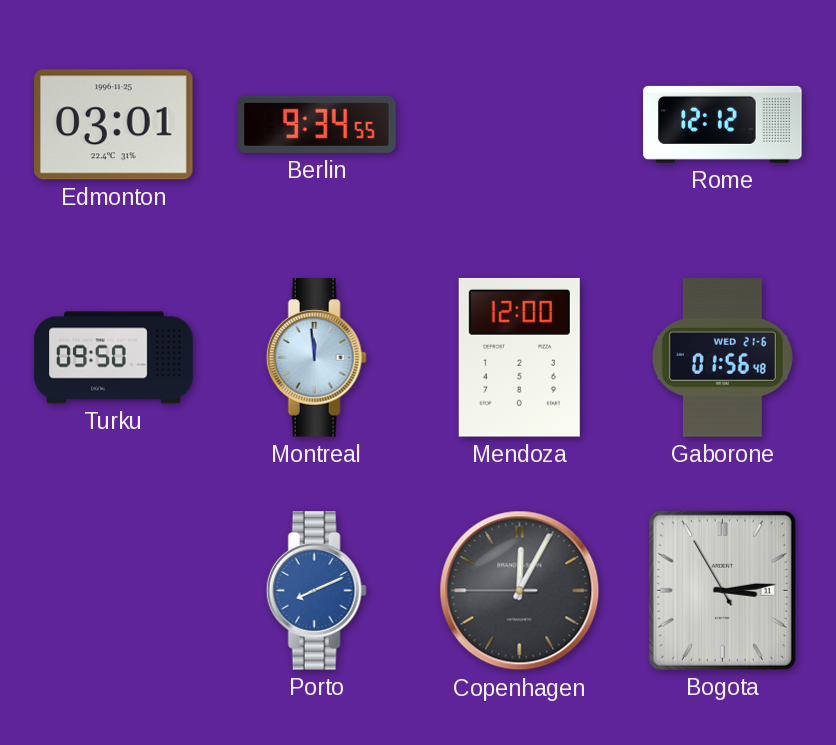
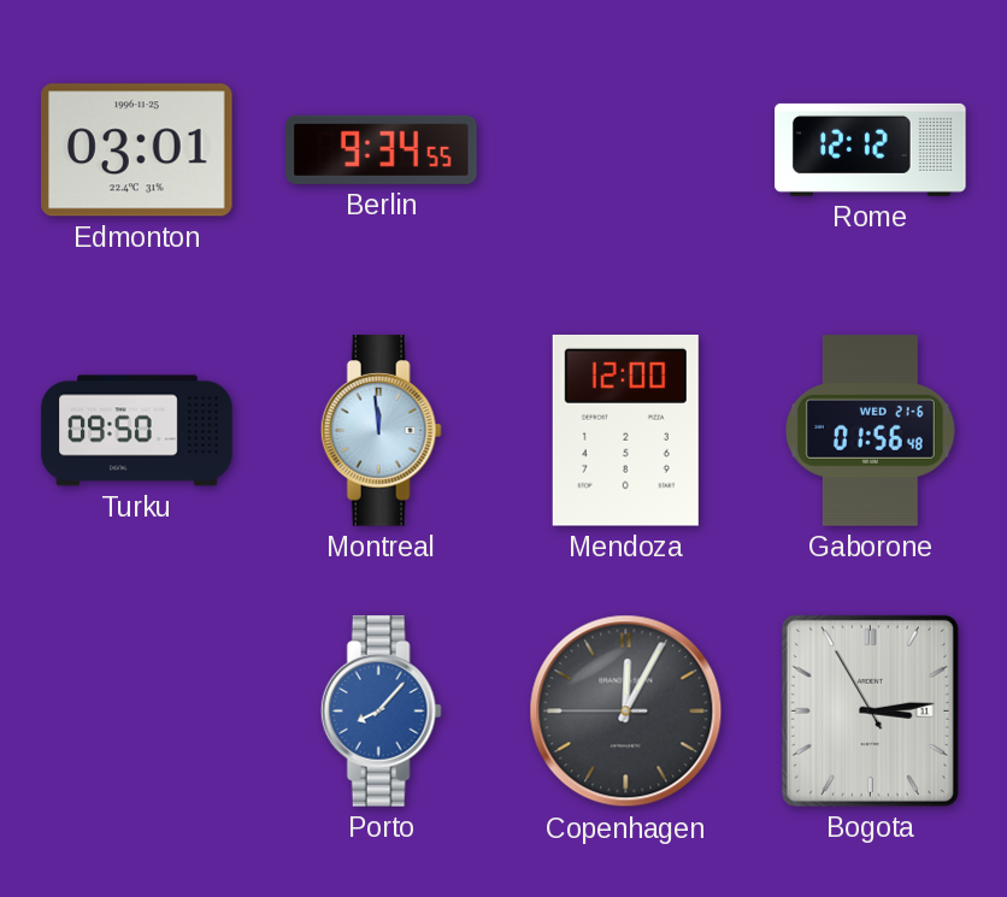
Porto: 8:11 -> 8:07 (381, 712)
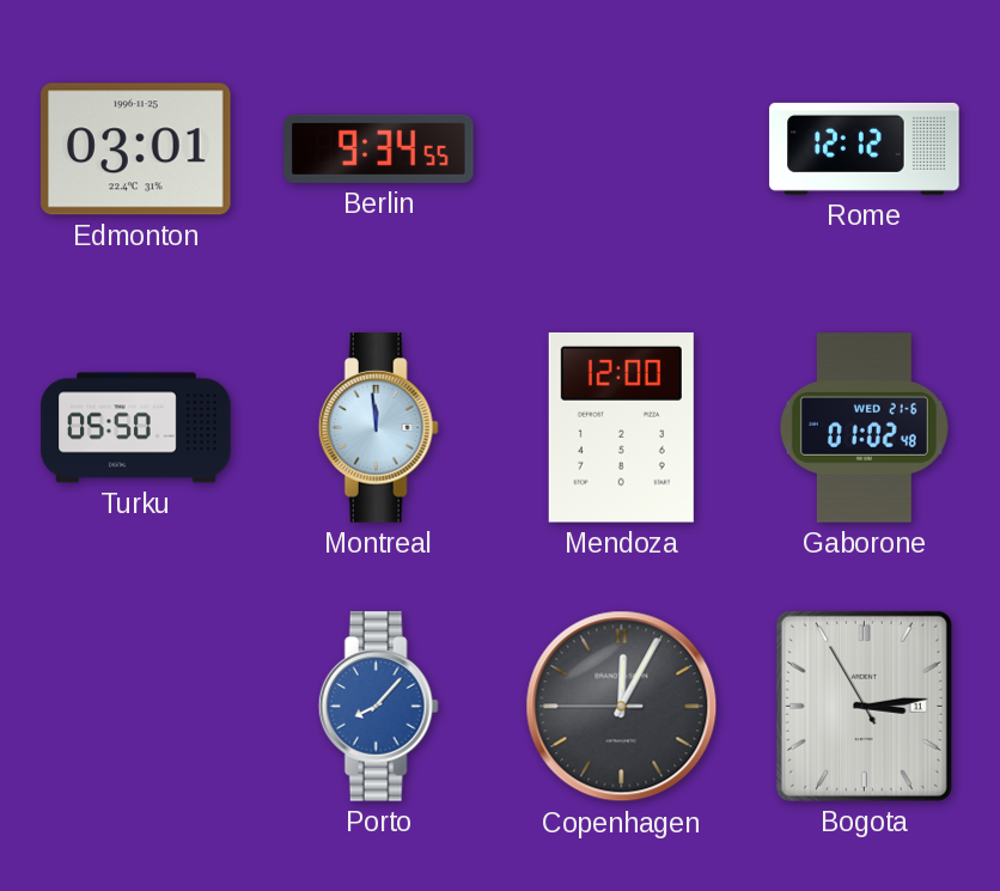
Turku: 09:50 -> 05:50 (136, 428)
Gaborone: 01:56 -> 01:02 (864, 428)
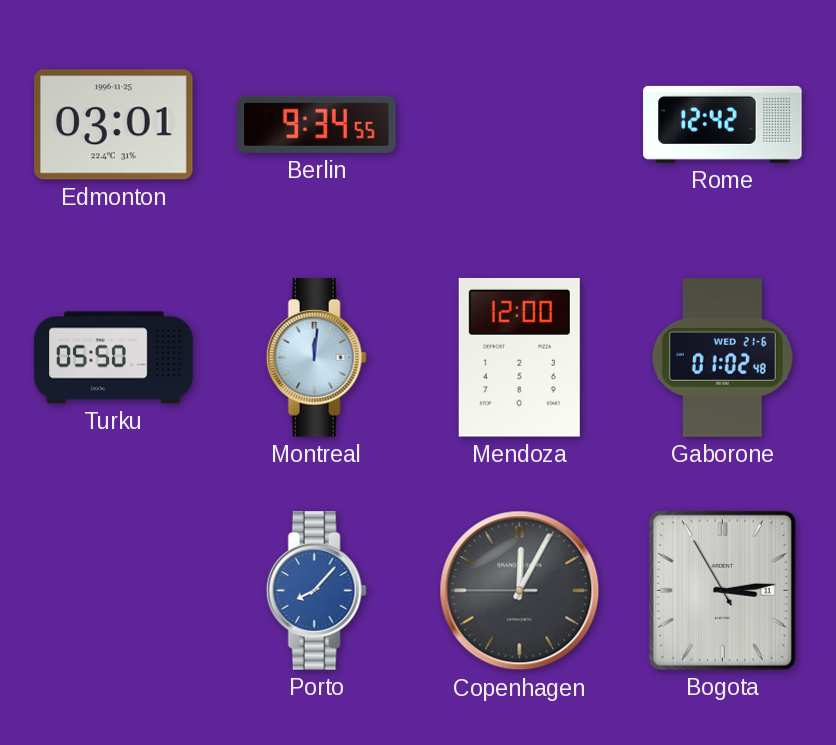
Rome: 12:12 -> 12:42 (723, 124)
Montreal: 11:59 -> 12:01 (316, 358)
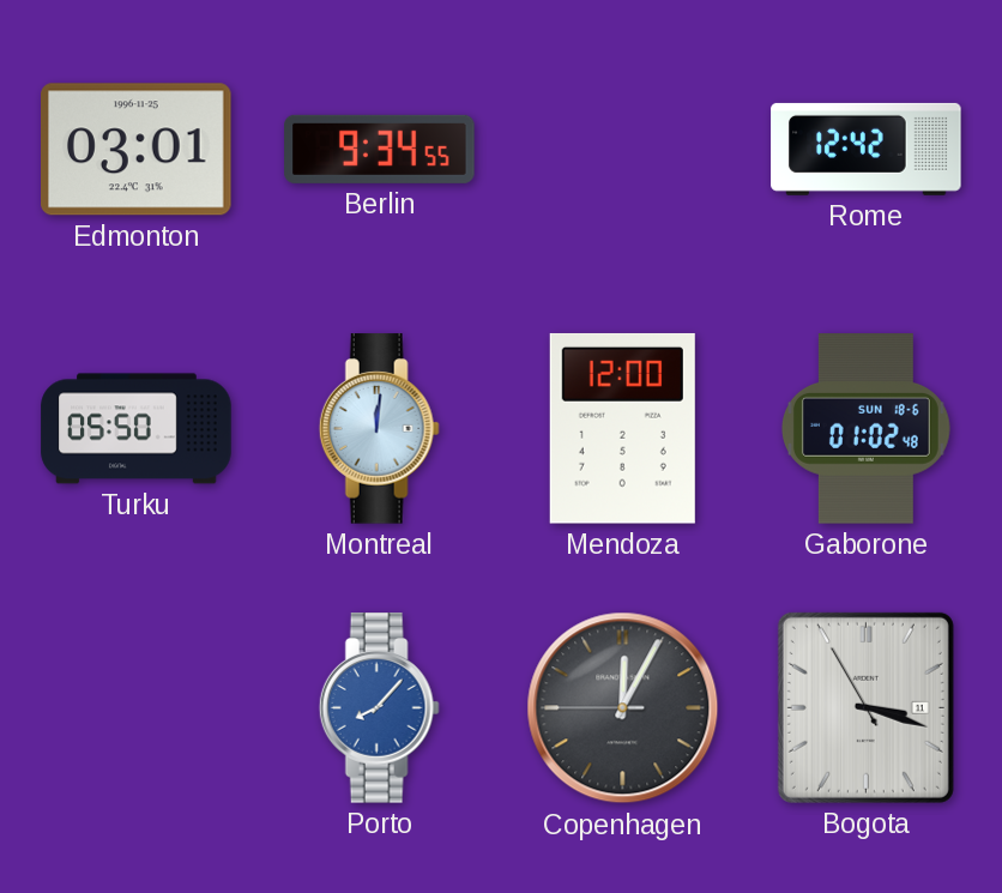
Gaborone date: WED 21-6 -> SUN 18-6 (865, 429)
Bogota: 3:13 -> 3:17 (865, 707)
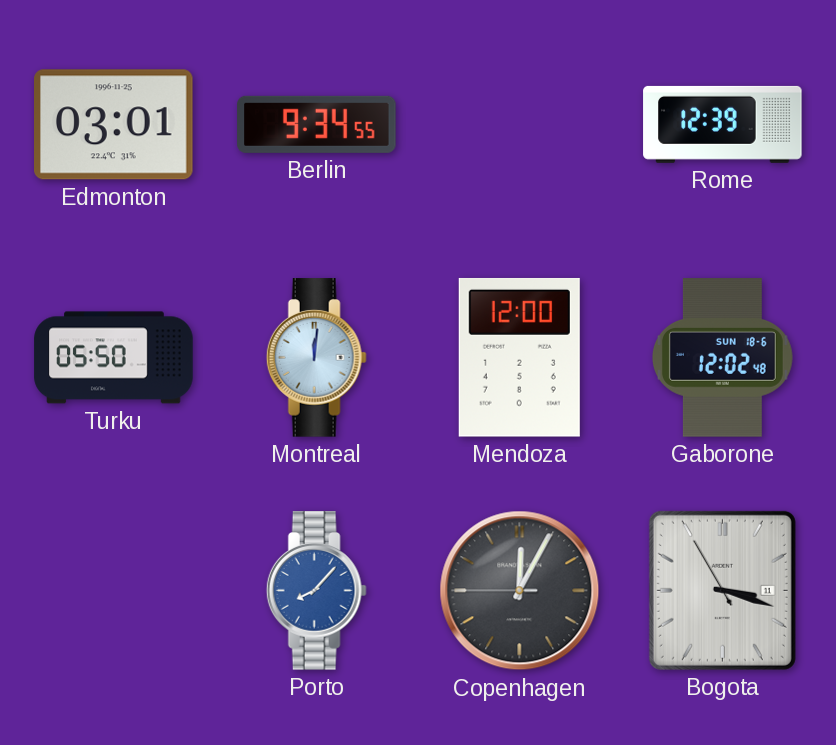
Rome: 12:42 -> 12:39 (723, 124)
Gaborone: 01:02 -> 12:02 (722, 358)
